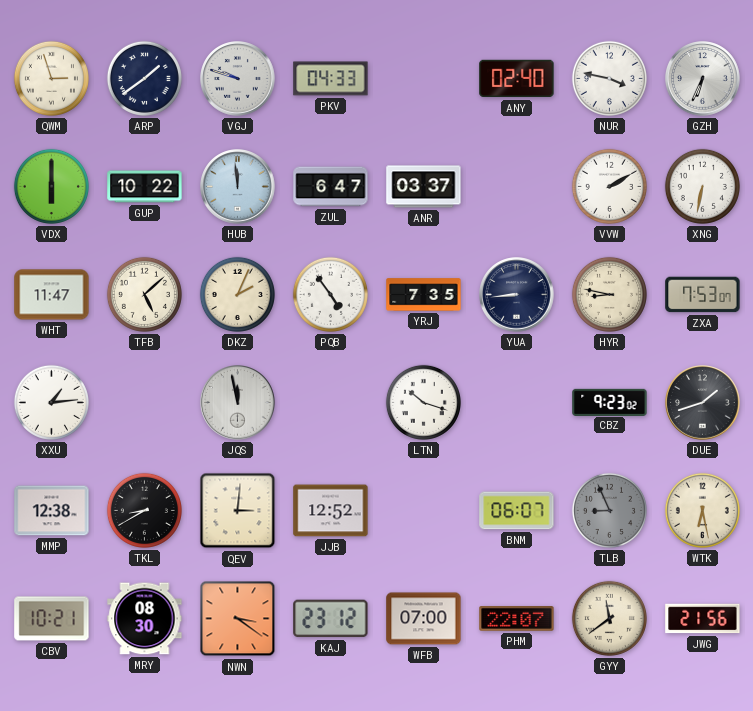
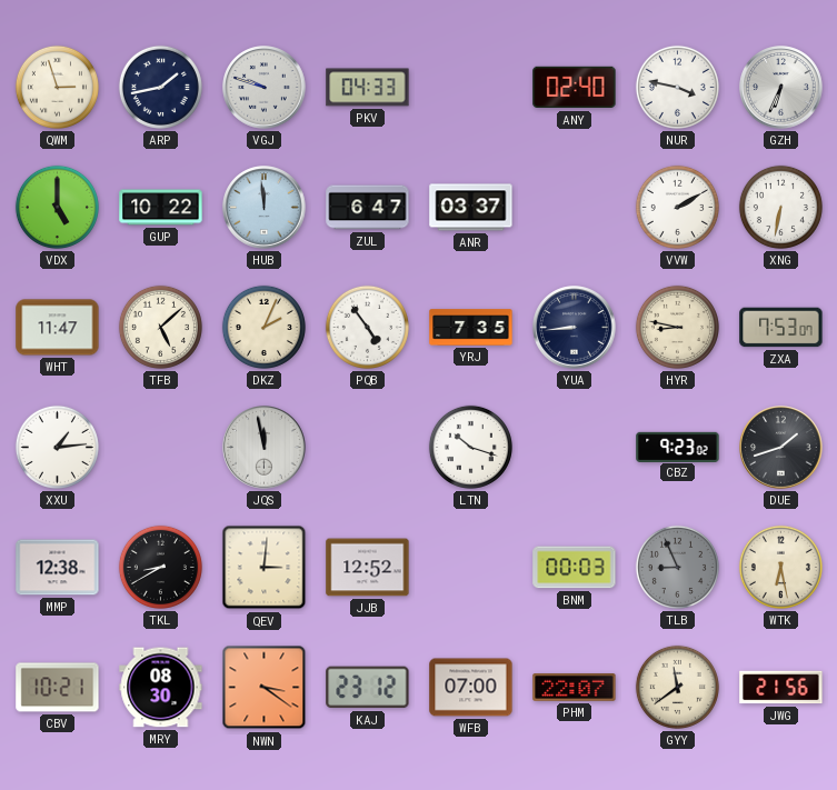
ARP: 1:39 -> 1:43 (160, 87)
VDX: 6:00 -> 5:00 (57, 207)
BNM: 06:07 -> 00:03 (575, 568)
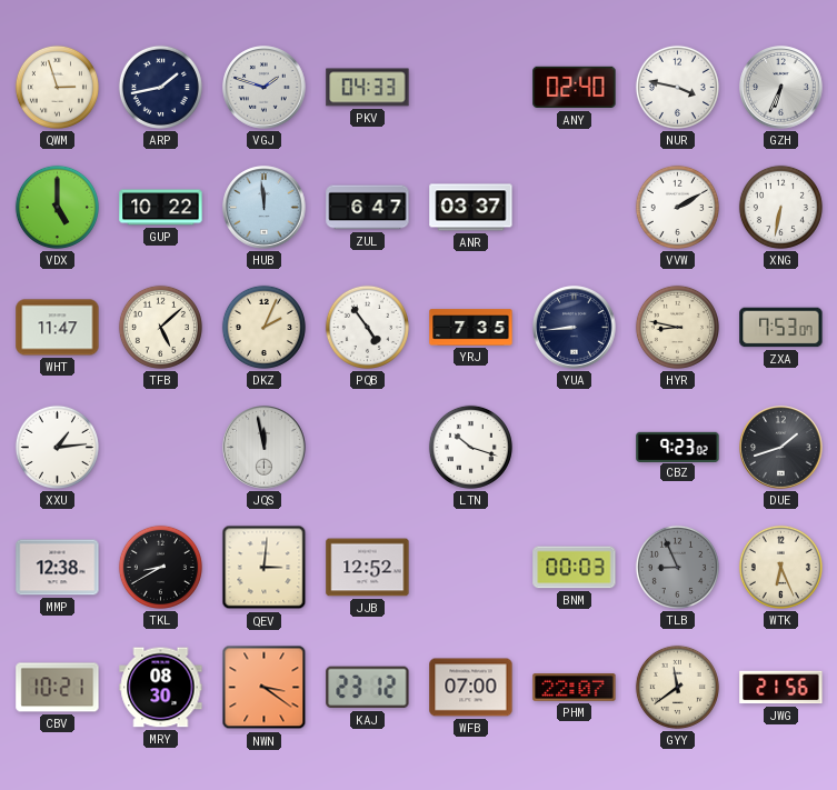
VGJ: 9:48 -> 1:48 (265, 88)
WTK: 6:28 -> 6:26 (780, 567)
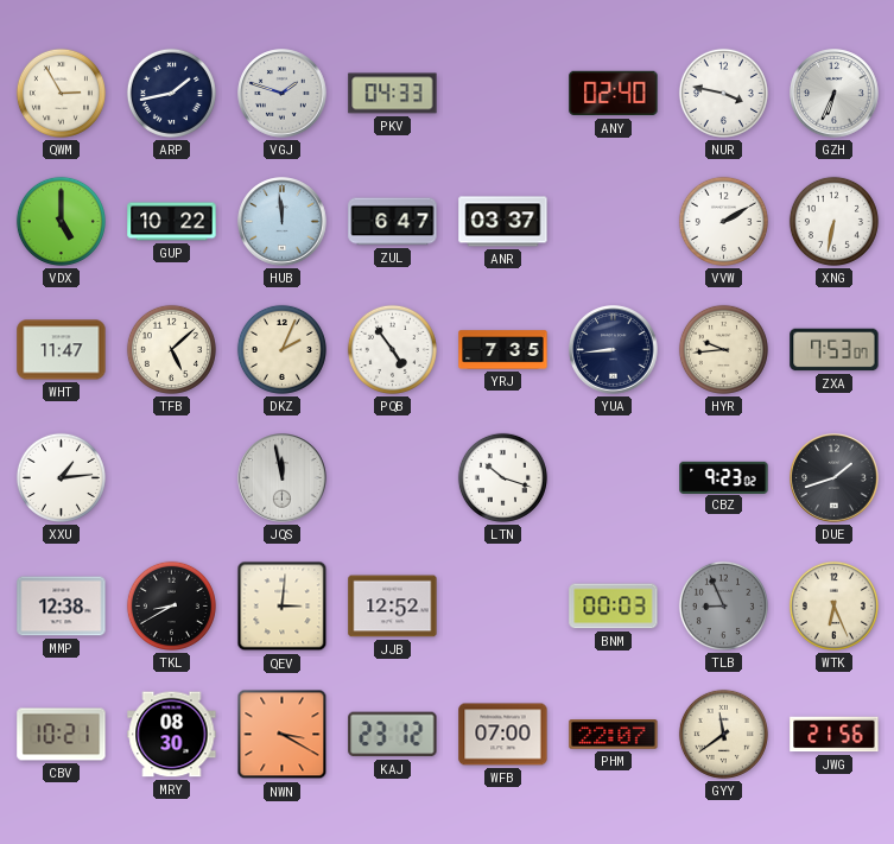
QWM: 2:57 -> 2:55 (61, 93)
HYR: 8:47 -> 9:44 (723, 349)
NWN: 3:21 -> 3:20 (283, 735)
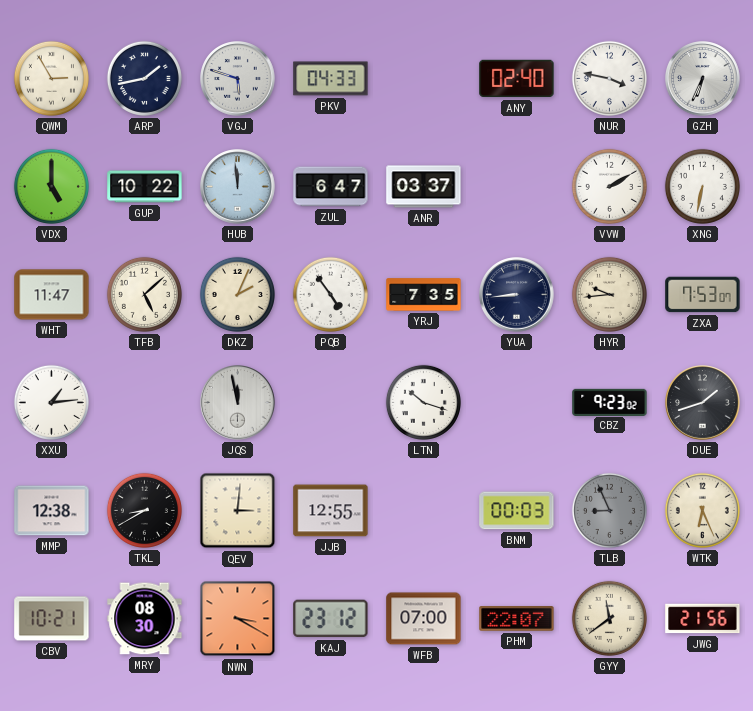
VGJ: 1:48 -> 5:48 (238, 79)
JJB: 12:52 -> 12:55 (331, 511)
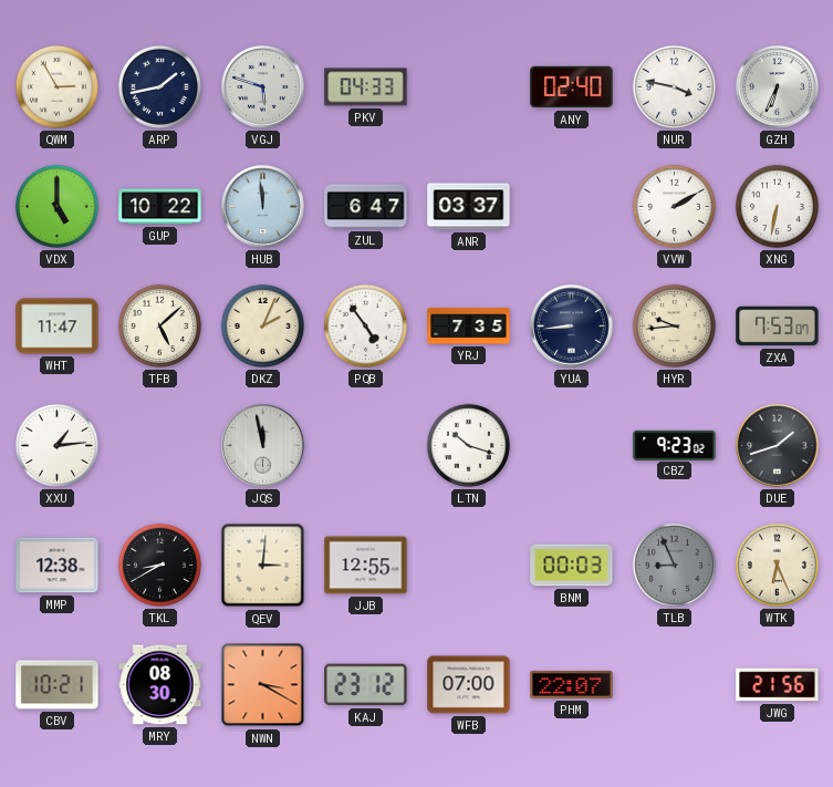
GYY: 11:39 -> none (609, 618)
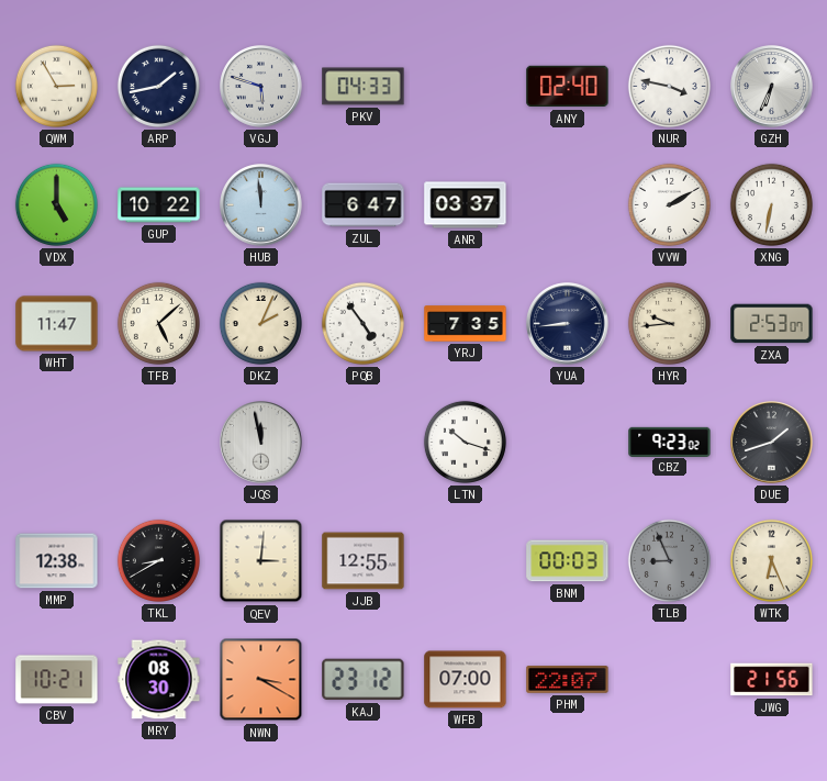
ZXA: 7:53 -> 2:53 (772, 324)
XXU: 1:14 -> none (56, 445)
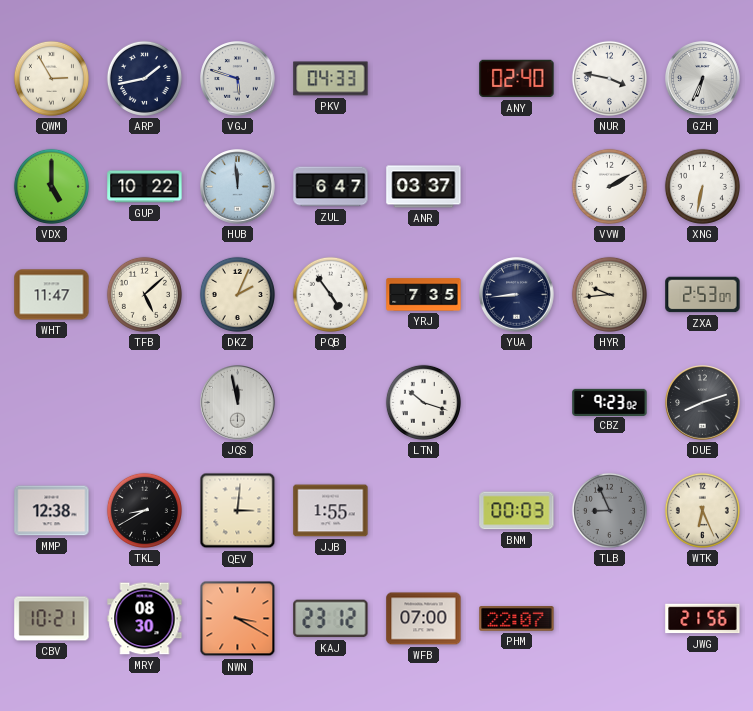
DUE: 1:42 -> 8:12 (703, 403)
JJB: 12:55 -> 1:55 (331, 511)
